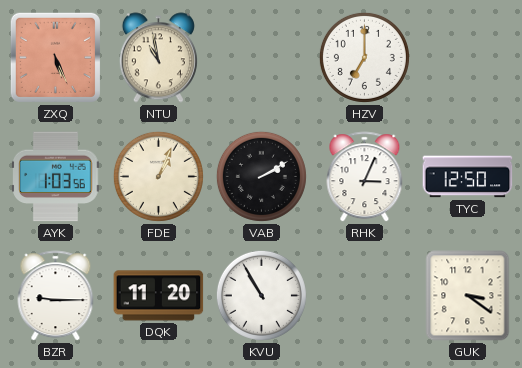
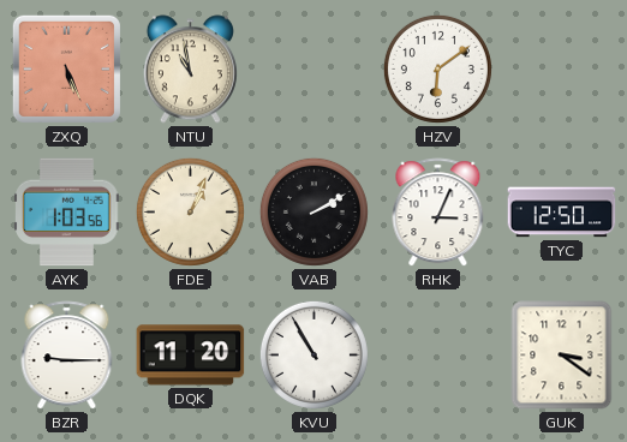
HZV: 7:00 -> 6:09 (437, 68)
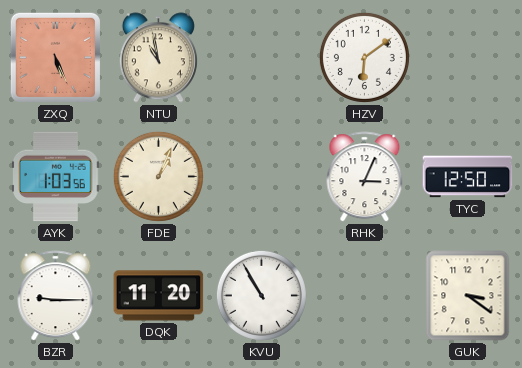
VAB: 2:10 -> none (313, 211)
